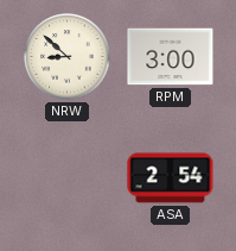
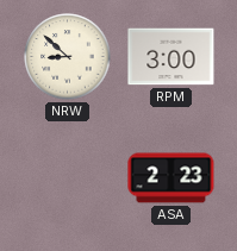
ASA: 2:54 -> 2:23 (171, 178)
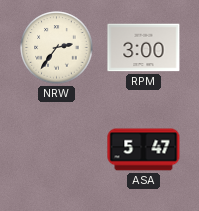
NRW: 8:52 -> 2:36 (57, 48)
ASA: 2:23 -> 5:47 (144, 150)
